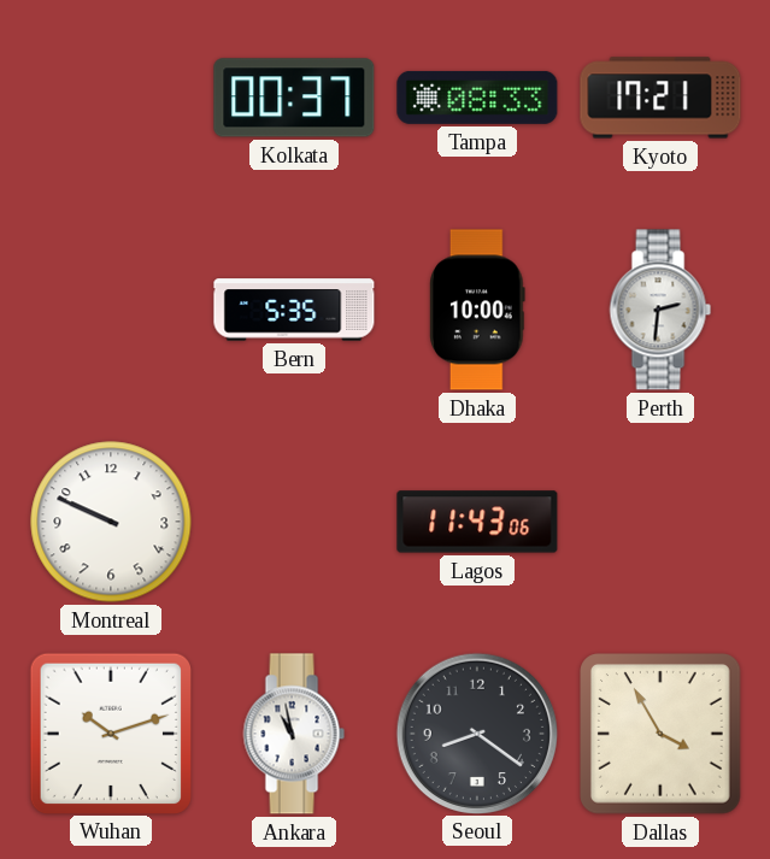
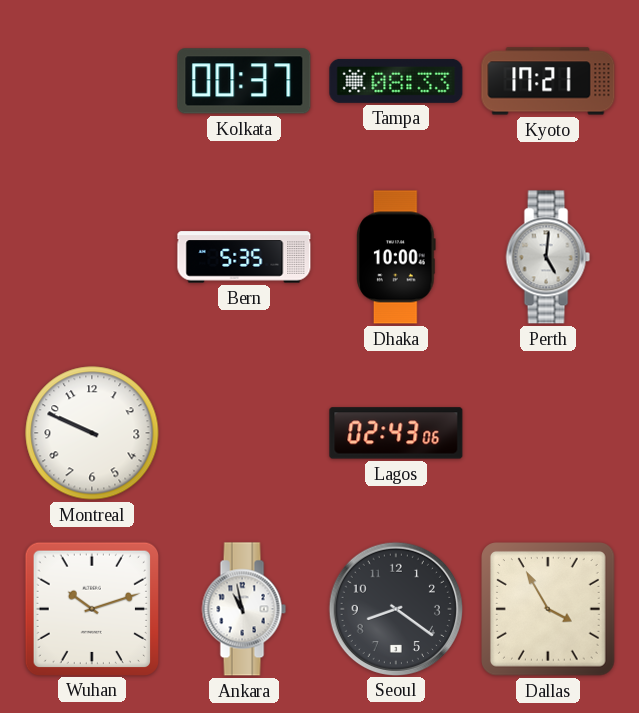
Perth: 2:31 -> 5:01 (548, 257)
Lagos: 11:43 -> 02:43 (396, 433)
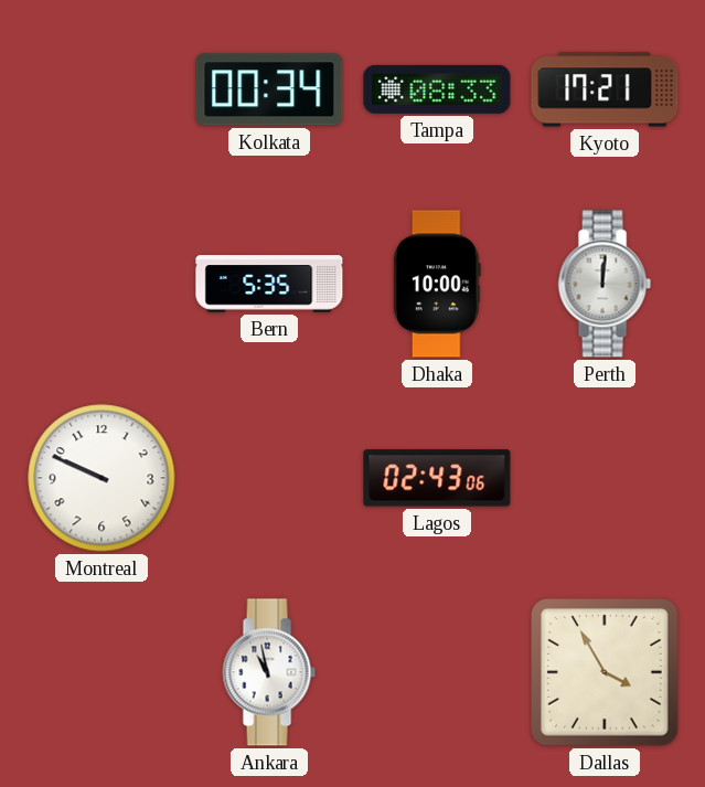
Kolkata: 00:37 -> 00:34 (269, 89)
Perth: 5:01 -> 12:01 (605, 284)
Wuhan: 10:12 -> none (91, 608)
Seoul: 8:21 -> none (395, 608)
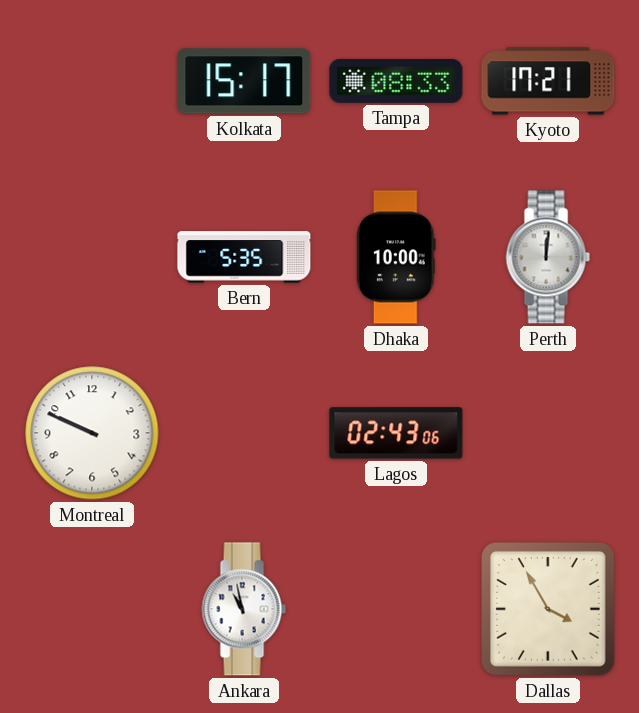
Kolkata: 00:34 -> 15:17 (244, 81)
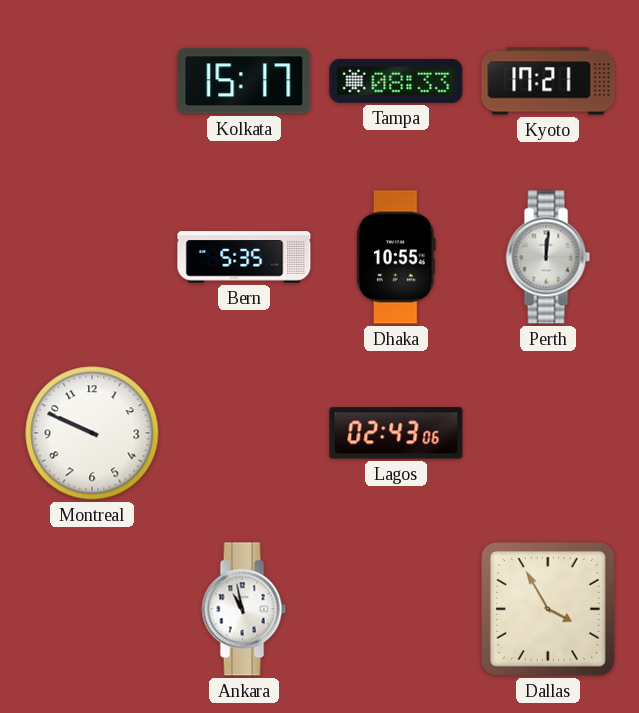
Dhaka: 10:00 -> 10:55 (397, 257)
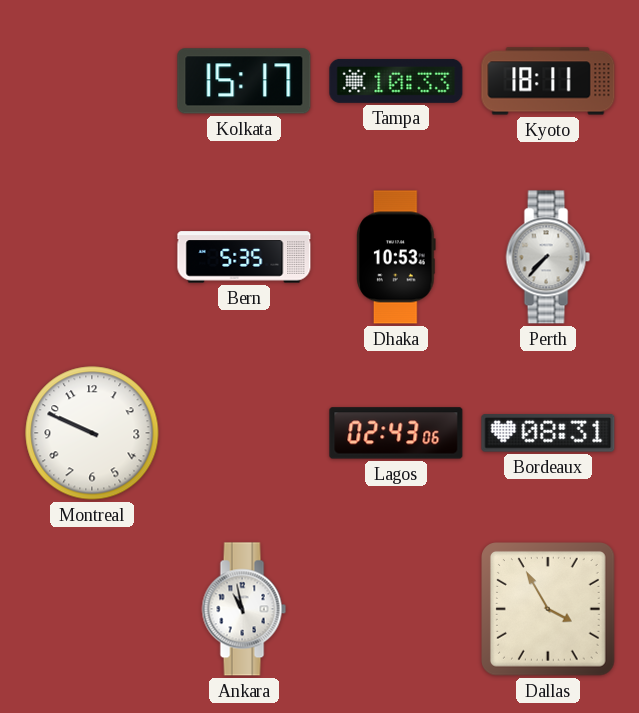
Tampa: 08:33 -> 10:33 (396, 81)
Kyoto: 17:21 -> 18:11 (548, 81)
Dhaka: 10:55 -> 10:53 (397, 257)
Perth: 12:01 -> 7:37 (548, 257)
Bordeaux: none -> 08:31 (548, 433)
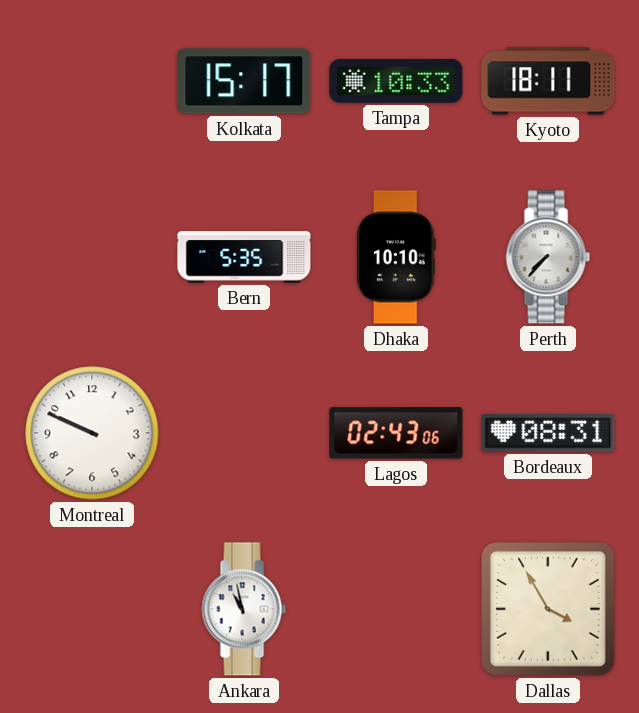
Dhaka: 10:53 -> 10:10 (397, 257)
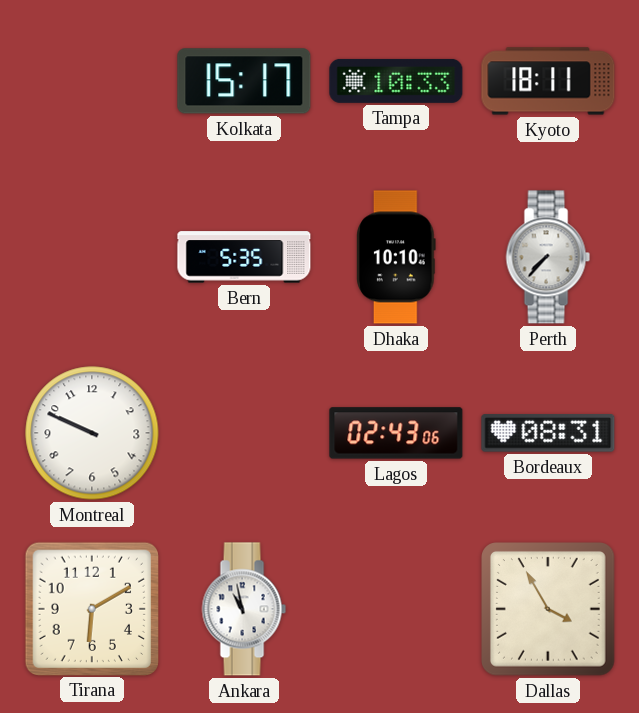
Tirana: none -> 6:10 (91, 608)
